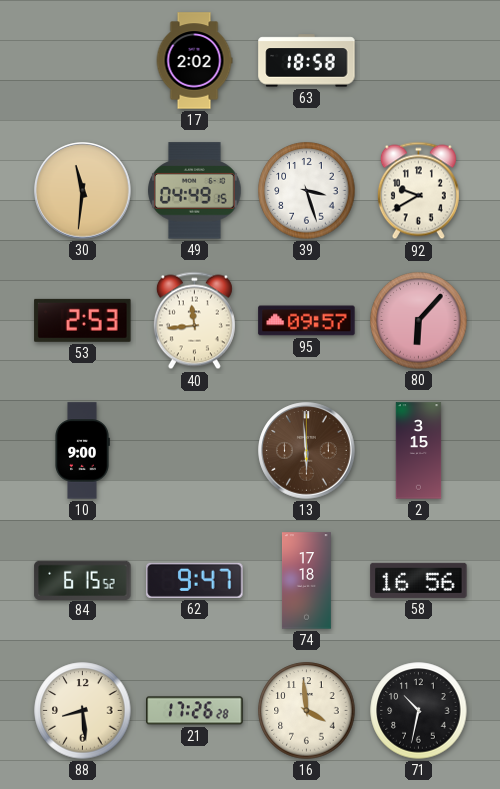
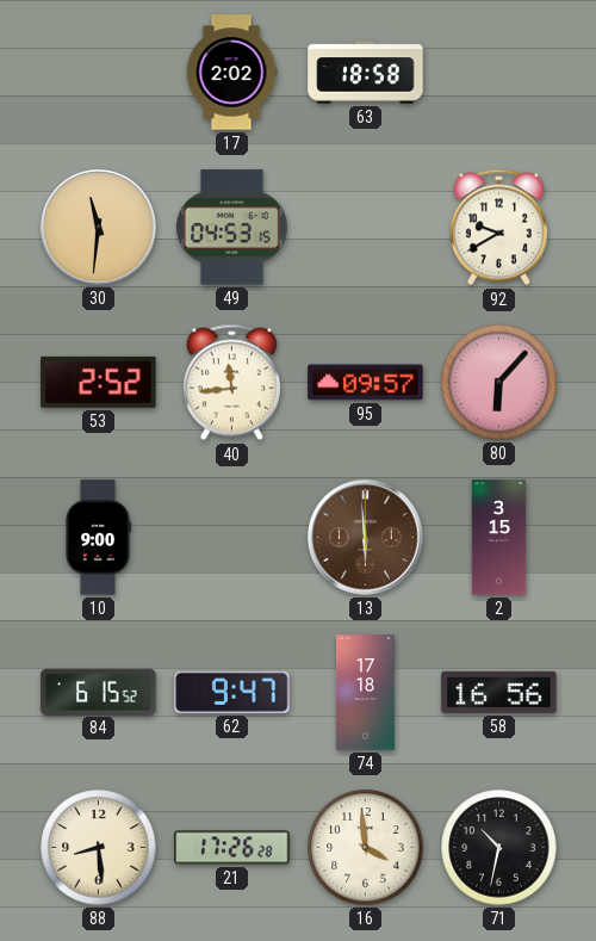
49: 04:49 -> 04:53 (232, 228)
39: 3:27 -> none (307, 191)
53: 2:53 -> 2:52 (99, 382)
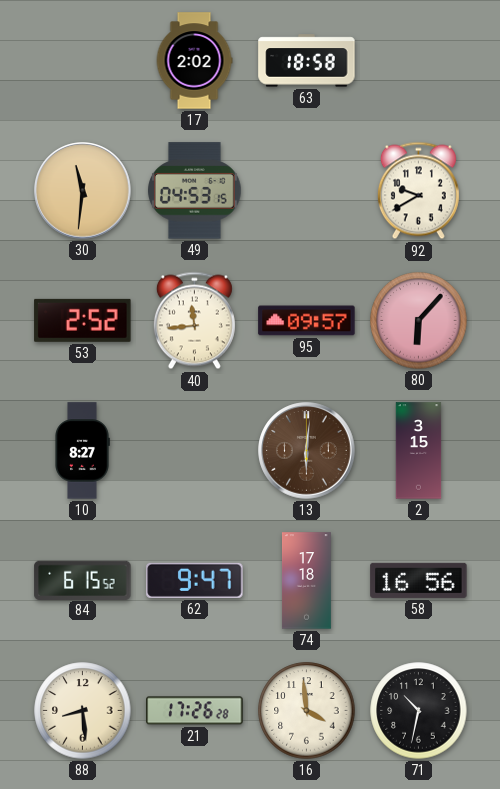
10: 9:00 -> 8:27 (82, 451)
13: 5:59 -> 6:01 (307, 451)
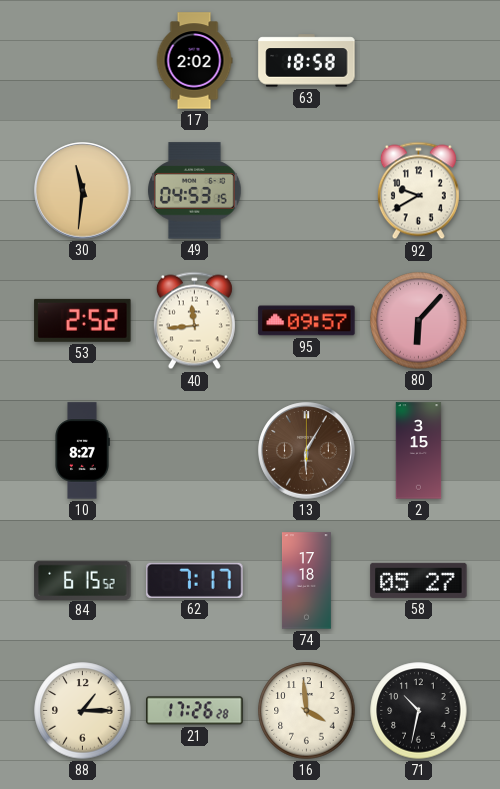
13: 6:01 -> 6:05 (307, 451)
62: 9:47 -> 7:17 (195, 580)
58: 16:56 -> 05:27 (419, 580)
88: 8:29 -> 1:15 (83, 711)
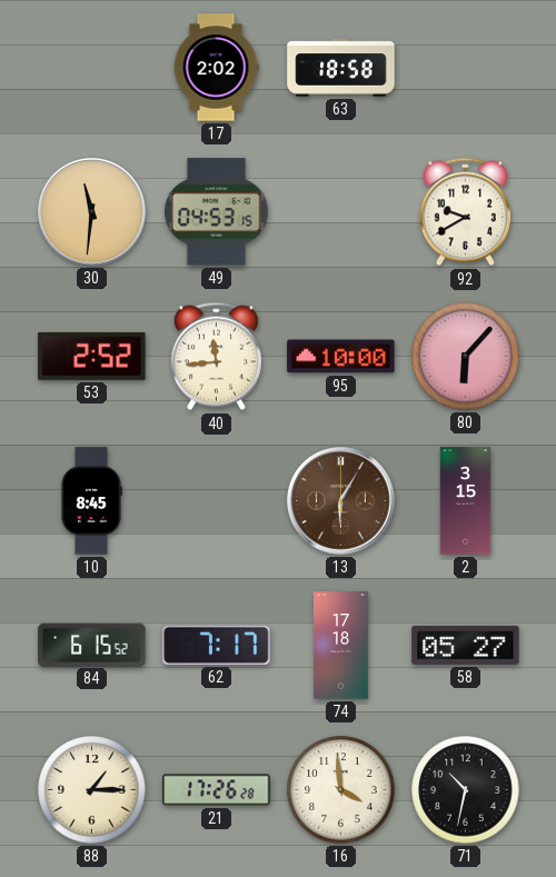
95: 09:57 -> 10:00 (341, 357)
10: 8:27 -> 8:45 (91, 501)
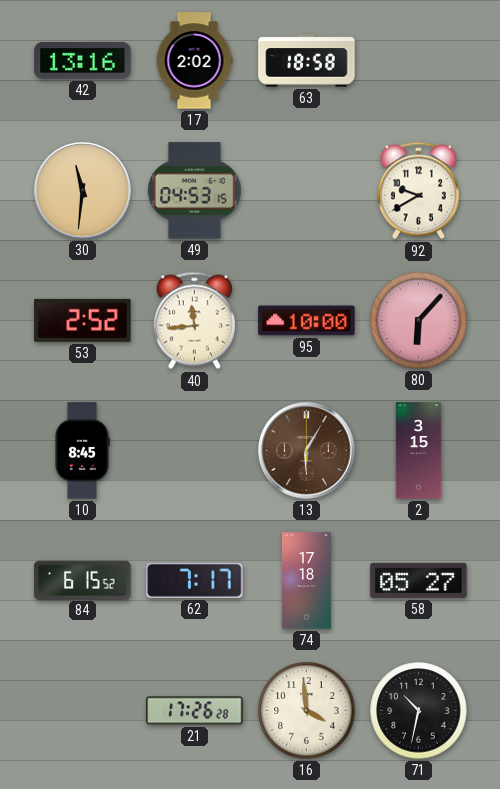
42: none -> 13:16 (83, 61)
88: 1:15 -> none (92, 790)
